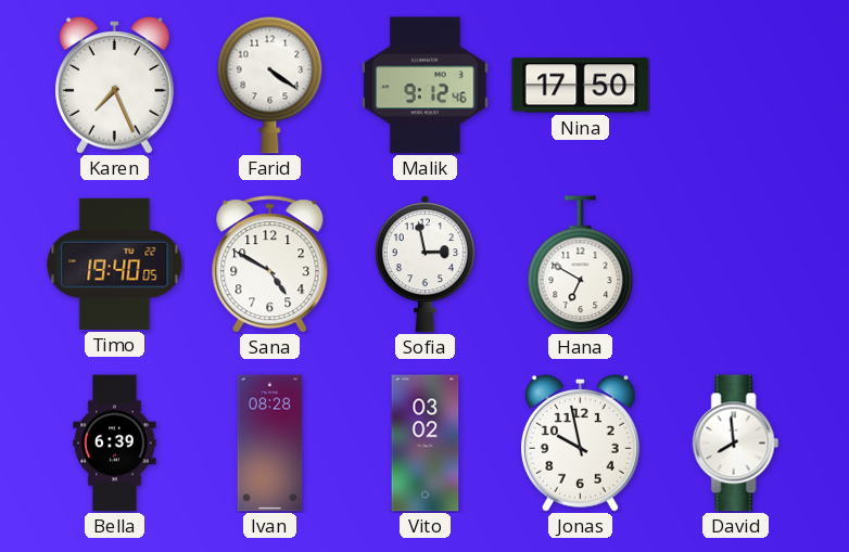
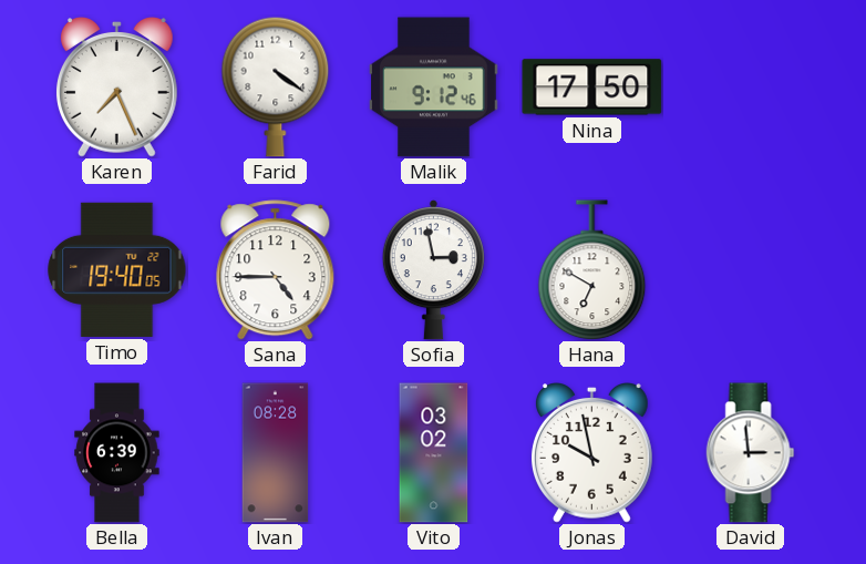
Sana: 4:50 -> 4:45 (276, 270)
David: 7:59 -> 2:59 (751, 453)
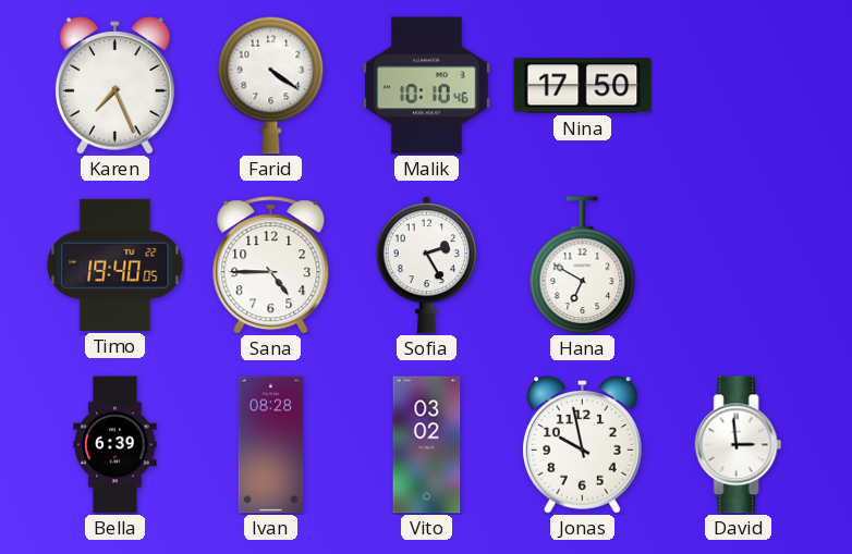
Malik: 9:12 -> 10:10 (427, 86)
Sofia: 2:58 -> 2:25 (426, 266)
